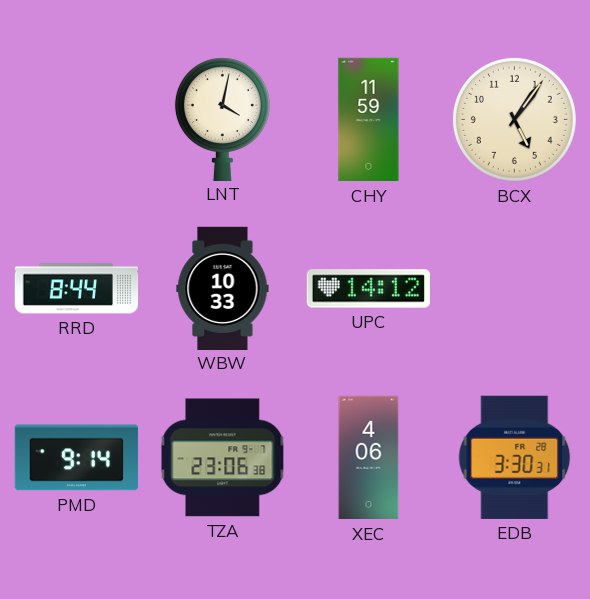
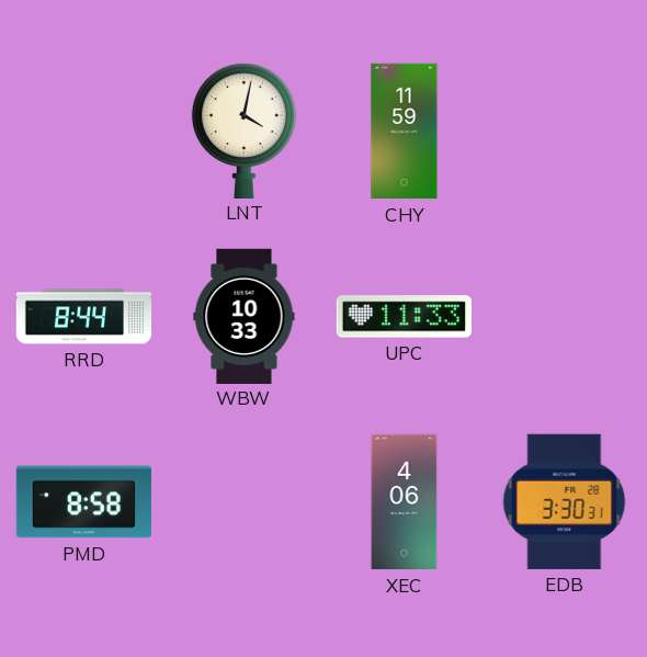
BCX: 5:06 -> none (514, 119)
UPC: 14:12 -> 11:33 (404, 317)
PMD: 9:14 -> 8:58 (83, 502)
TZA: 23:06 -> none (223, 458)
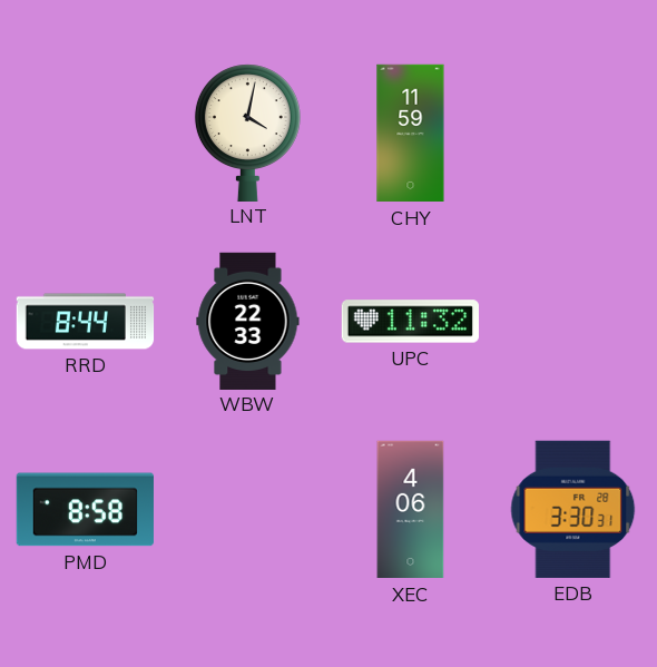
WBW: 10:33 -> 22:33 (248, 321)
UPC: 11:33 -> 11:32 (410, 322)
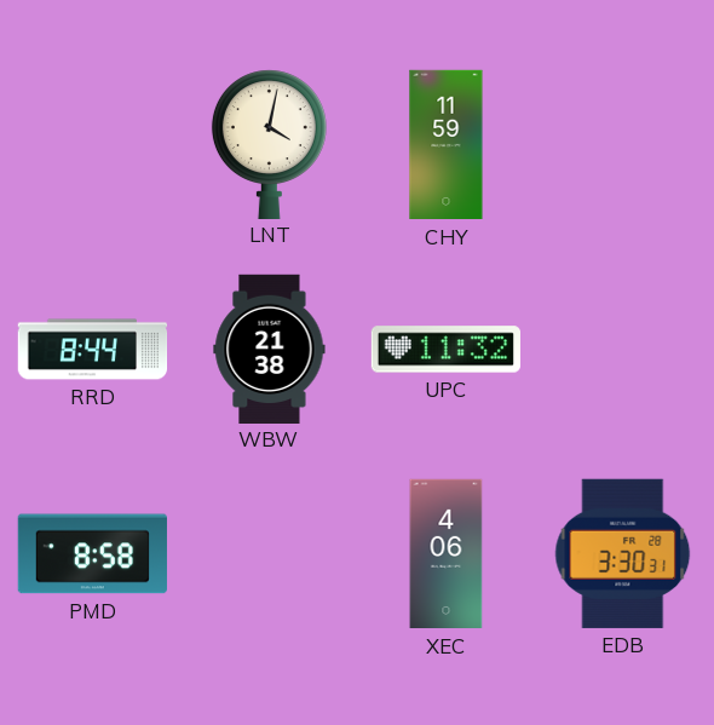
WBW: 22:33 -> 21:38 (270, 349)
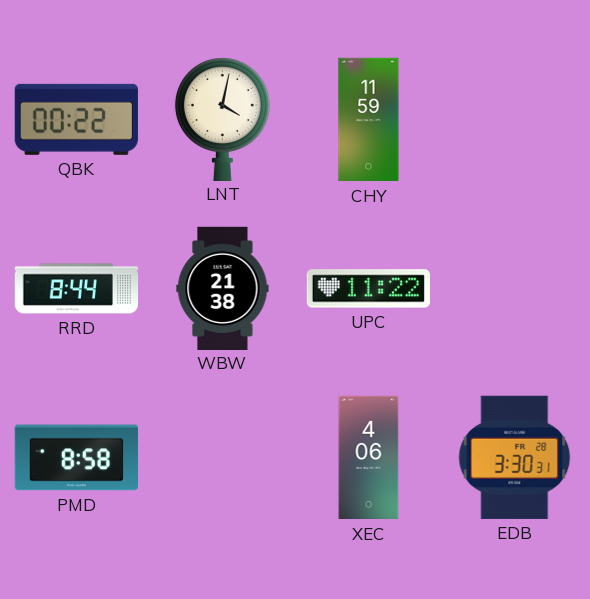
QBK: none -> 00:22 (76, 119)
UPC: 11:32 -> 11:22 (368, 289)
